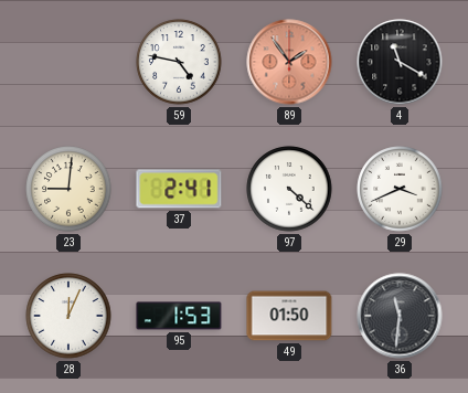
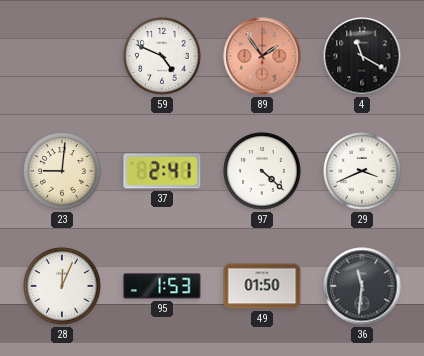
59: 4:47 -> 4:49 (162, 56)
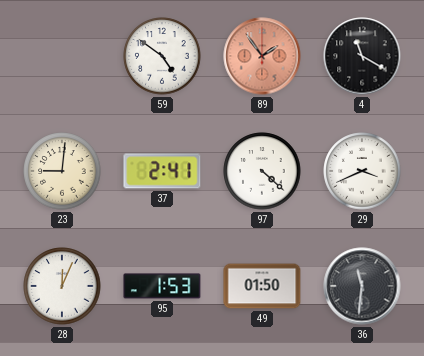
59: 4:49 -> 4:51 (162, 56)
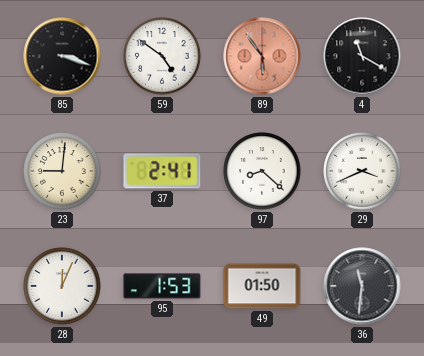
85: none -> 3:18 (62, 56)
89: 1:54 -> 5:54 (262, 56)
97: 4:22 -> 8:22 (262, 171)
